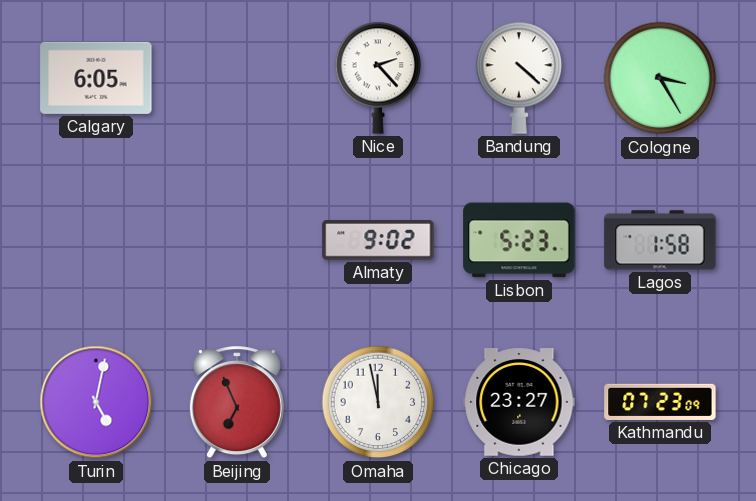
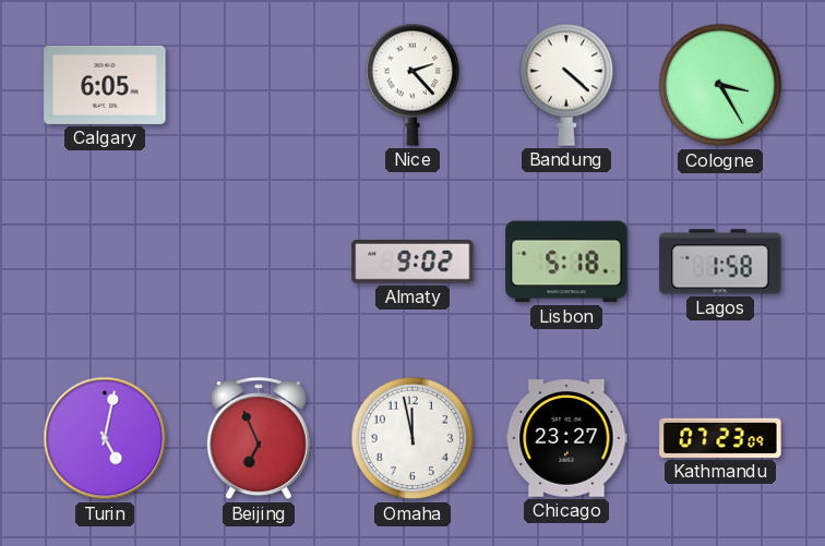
Lisbon: 5:23 -> 5:18 (566, 262)
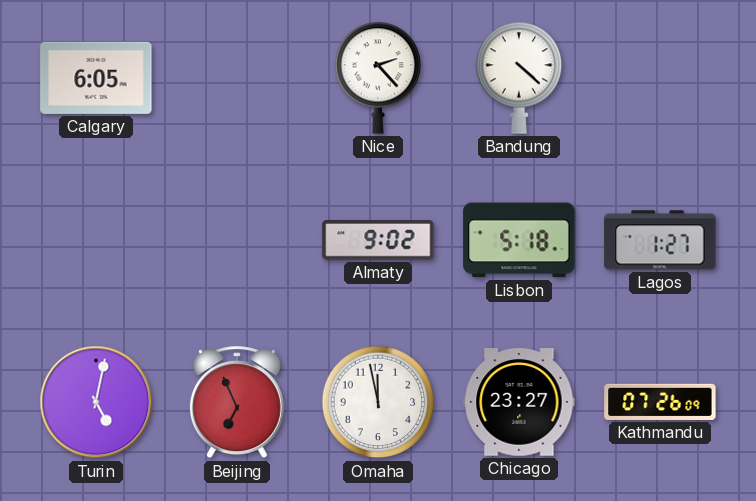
Cologne: 3:25 -> none (720, 85)
Lagos: 1:58 -> 1:27 (660, 240)
Kathmandu: 07:23 -> 07:26 (660, 402)
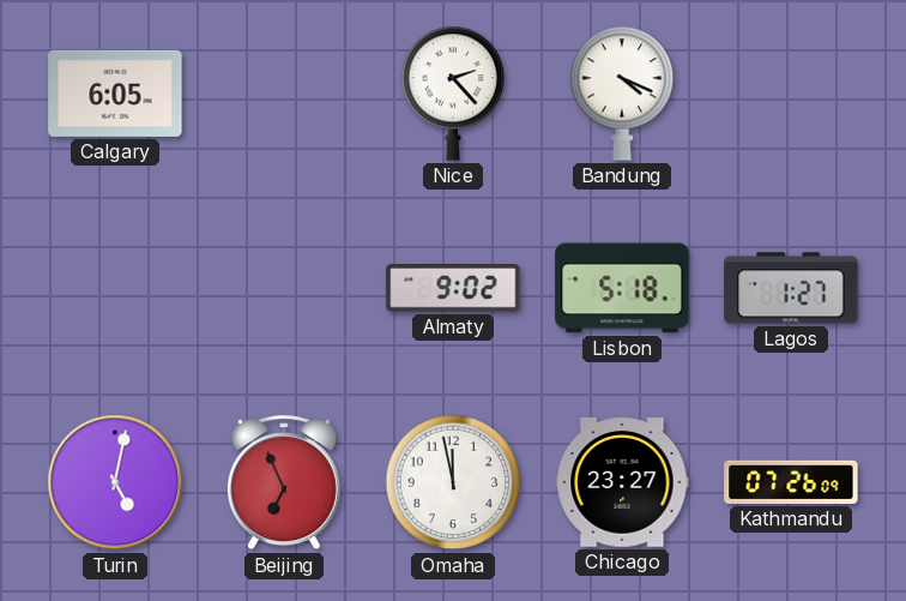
Bandung: 4:22 -> 4:19 (622, 94)
